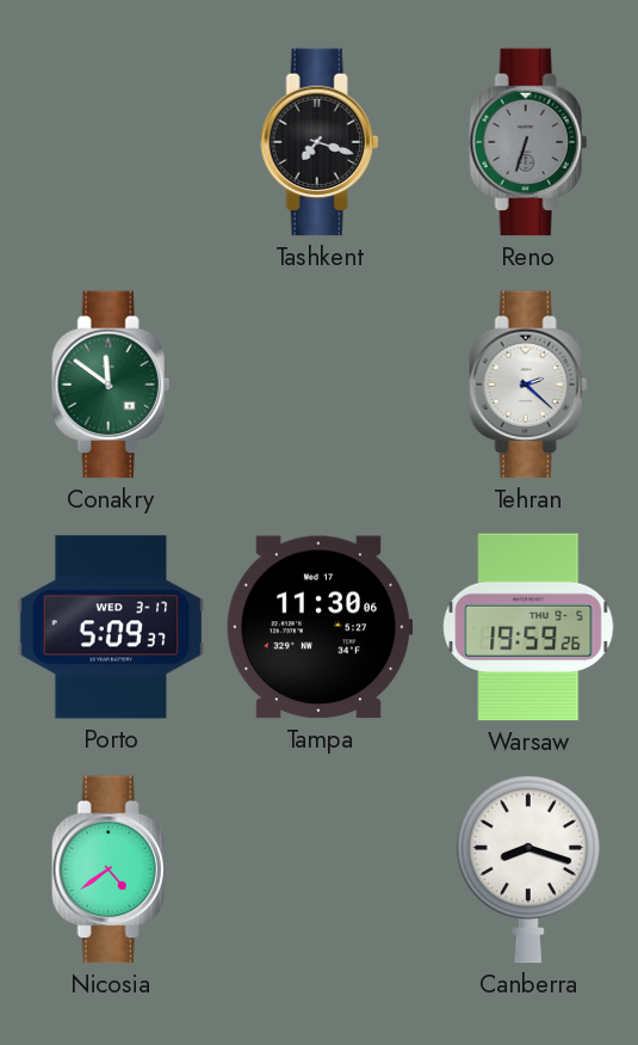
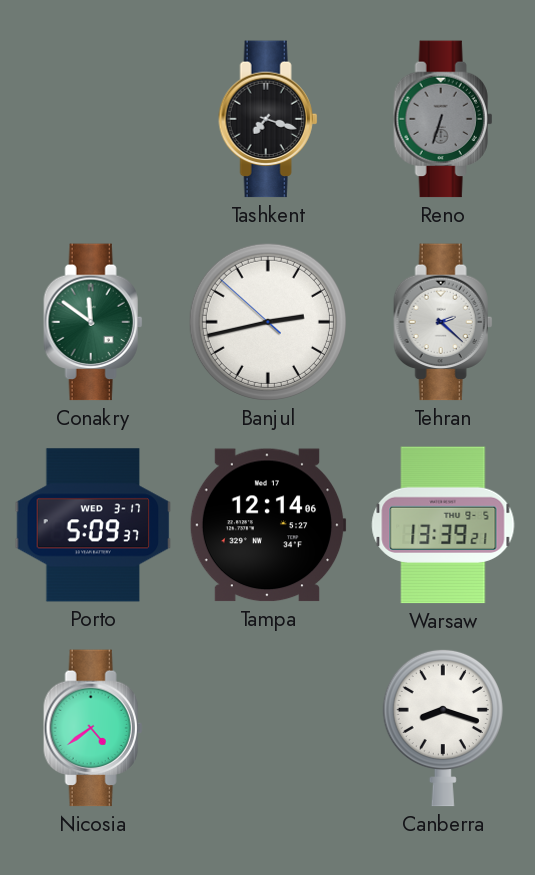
Banjul: none -> 2:42 (268, 322)
Tampa: 11:30 -> 12:14 (268, 525)
Warsaw: 19:59 -> 13:39 (443, 525)
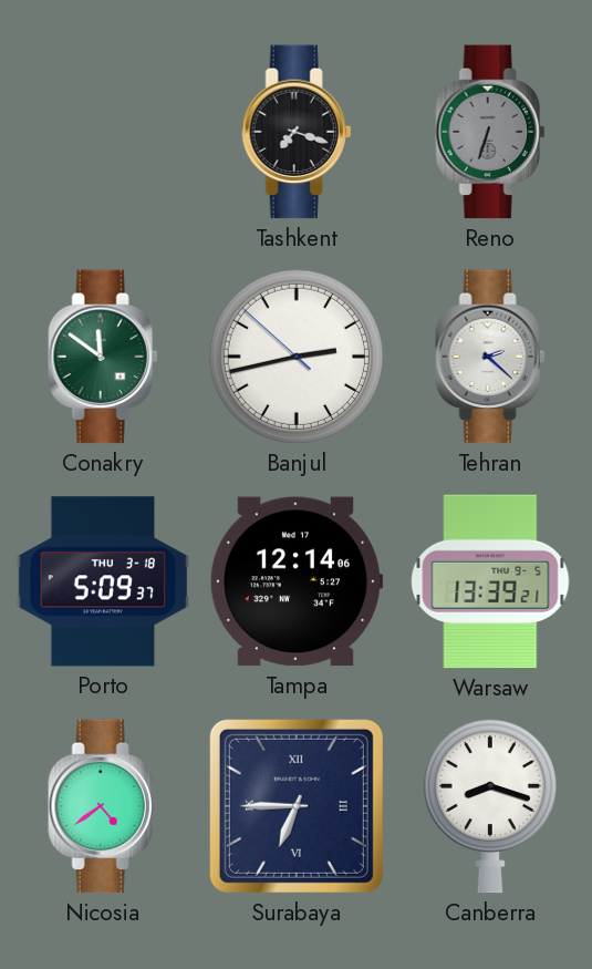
Porto date: WED 3-17 -> THU 3-18 (103, 581)
Surabaya: none -> 6:45 (297, 806)
